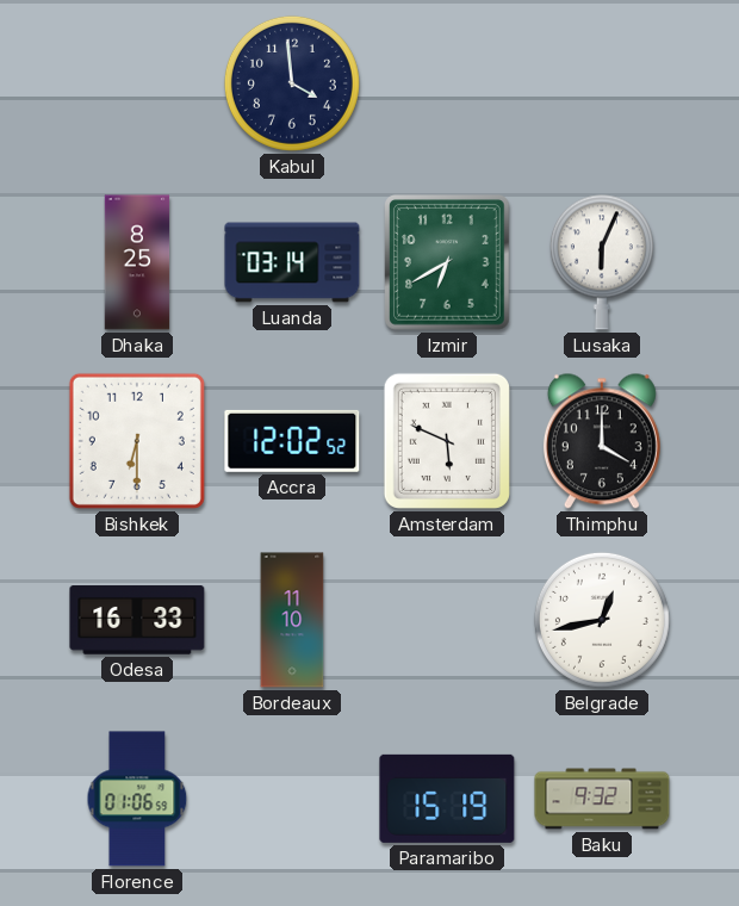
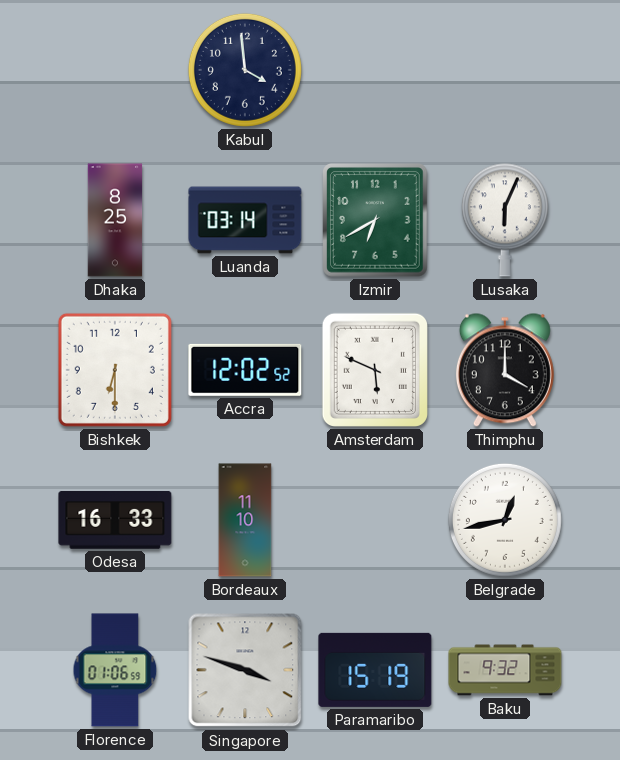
Singapore: none -> 3:48 (245, 670)
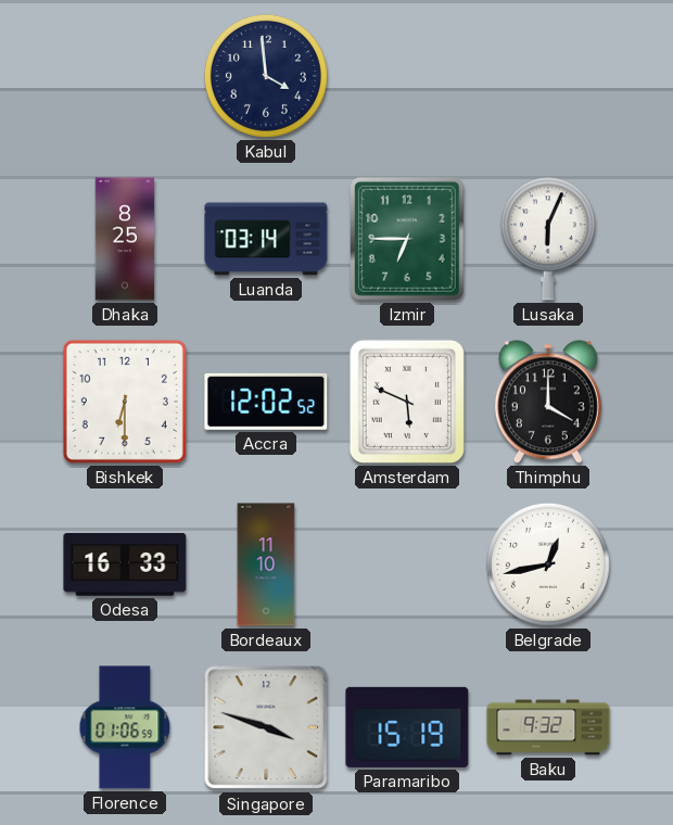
Izmir: 6:40 -> 6:45 (408, 239)
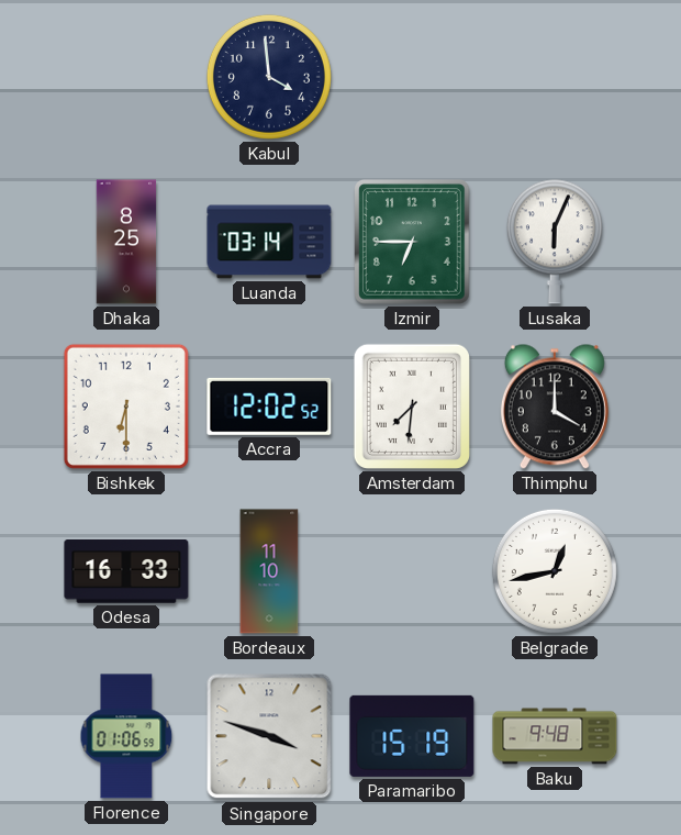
Amsterdam: 5:49 -> 7:31 (412, 407)
Baku: 9:32 -> 9:48 (555, 736)
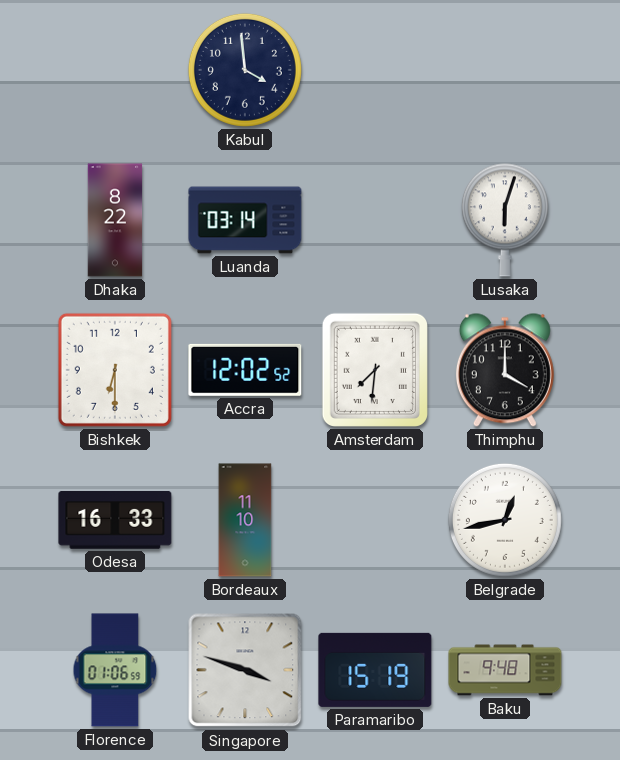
Dhaka: 8:25 -> 8:22 (115, 220)
Izmir: 6:45 -> none (413, 242)
Lusaka: 6:04 -> 6:03 (505, 220)
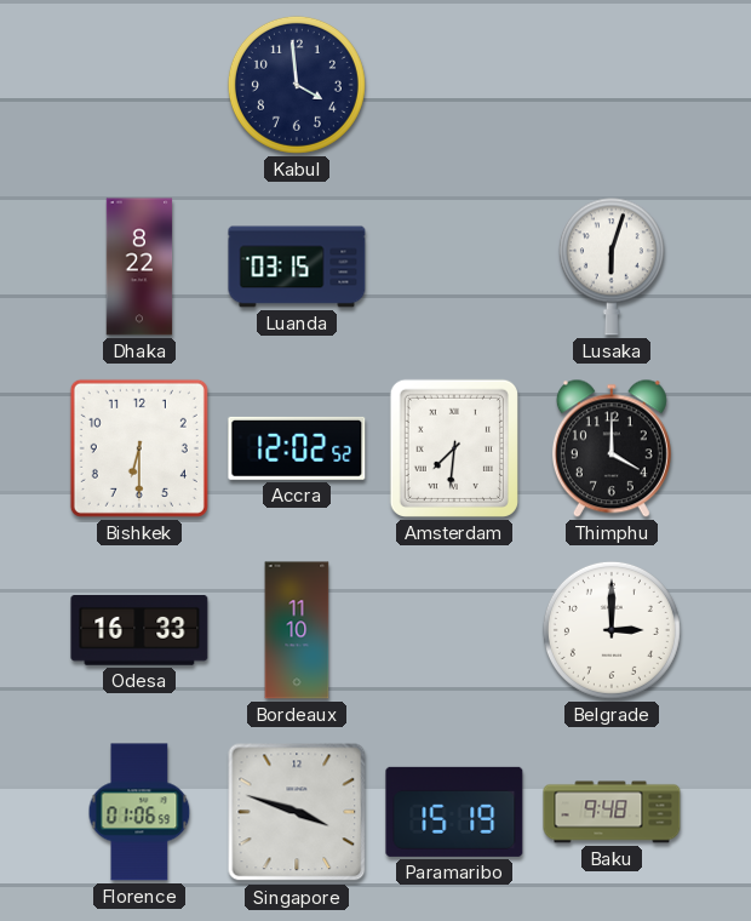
Luanda: 03:14 -> 03:15 (297, 267)
Belgrade: 12:43 -> 3:00 (612, 630)
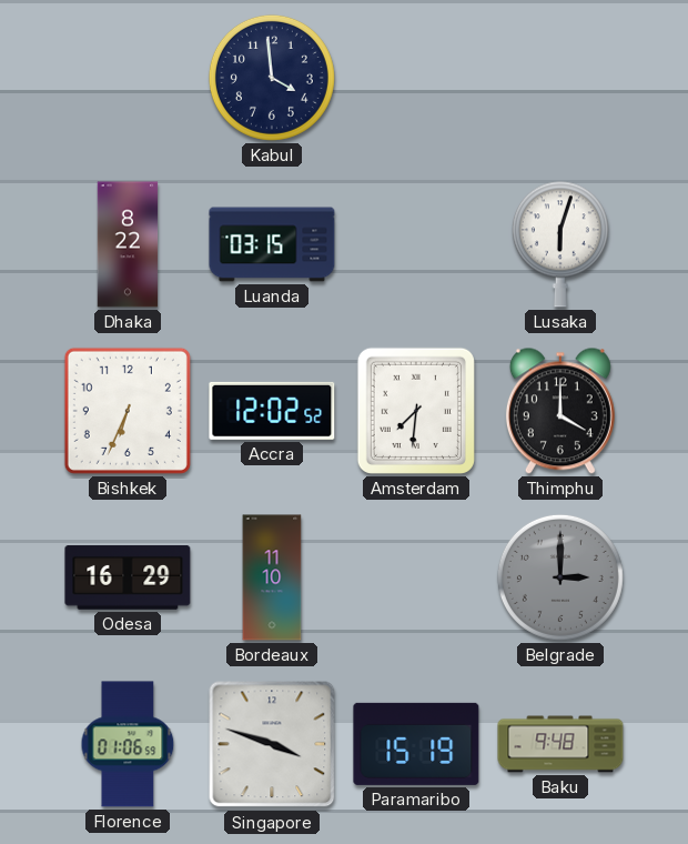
Bishkek: 6:30 -> 6:34 (128, 411)
Odesa: 16:33 -> 16:29 (128, 579)
Belgrade dial: white -> grey (560, 577)
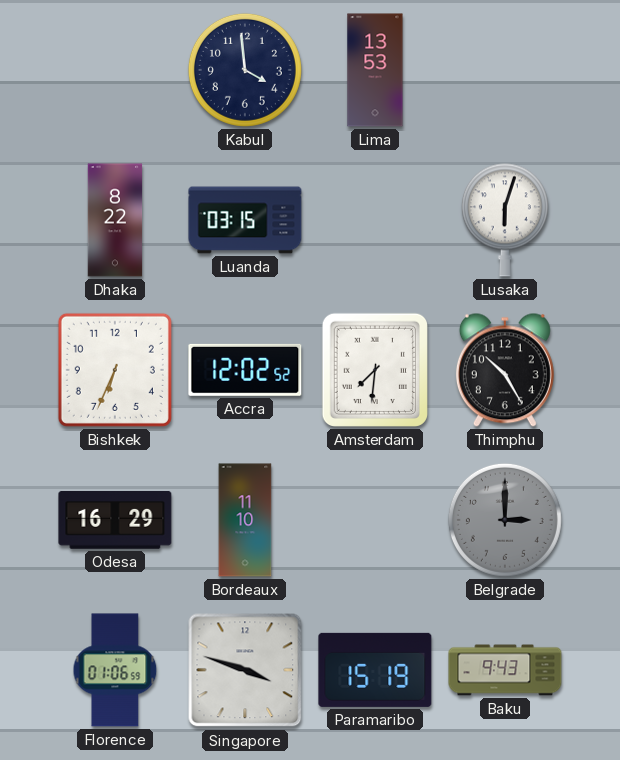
Lima: none -> 13:53 (375, 70)
Thimphu: 4:00 -> 10:25 (505, 370)
Baku: 9:48 -> 9:43 (505, 670)
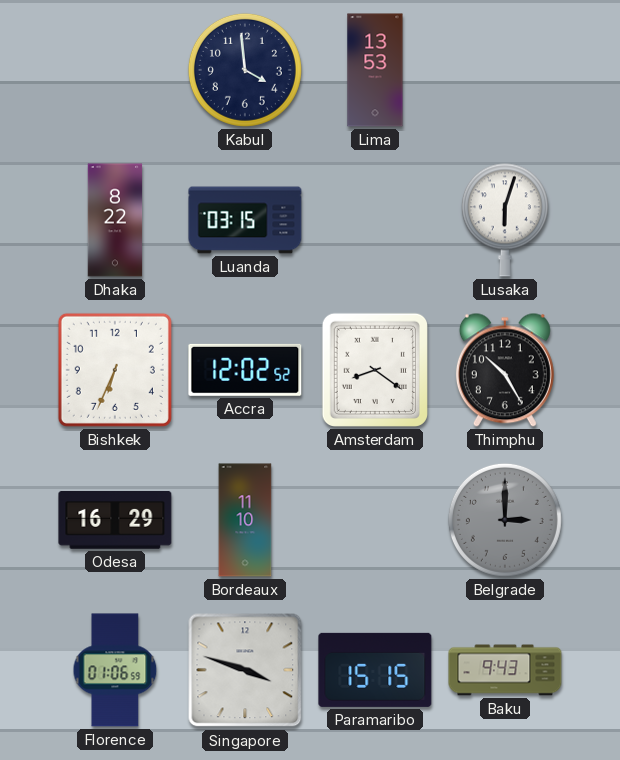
Amsterdam: 7:31 -> 8:21 (375, 370)
Paramaribo: 15:19 -> 15:15 (375, 670)
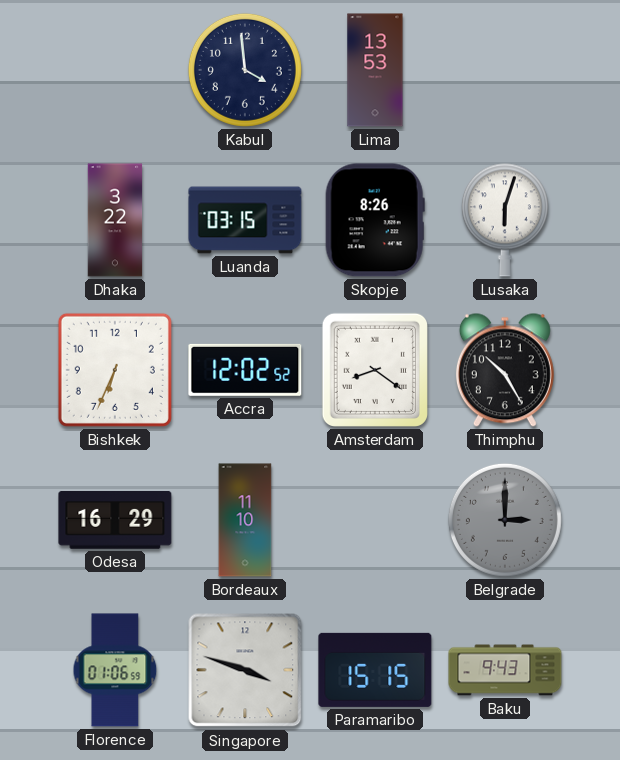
Dhaka: 8:22 -> 3:22 (115, 220)
Skopje: none -> 8:26 (375, 220)
